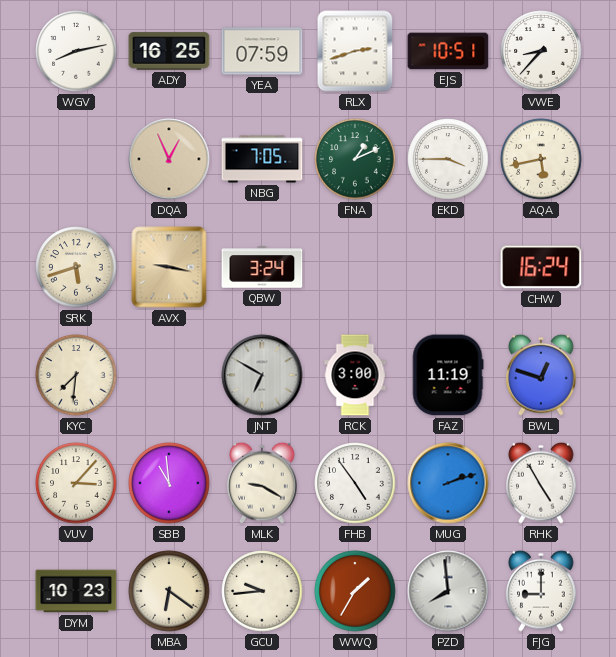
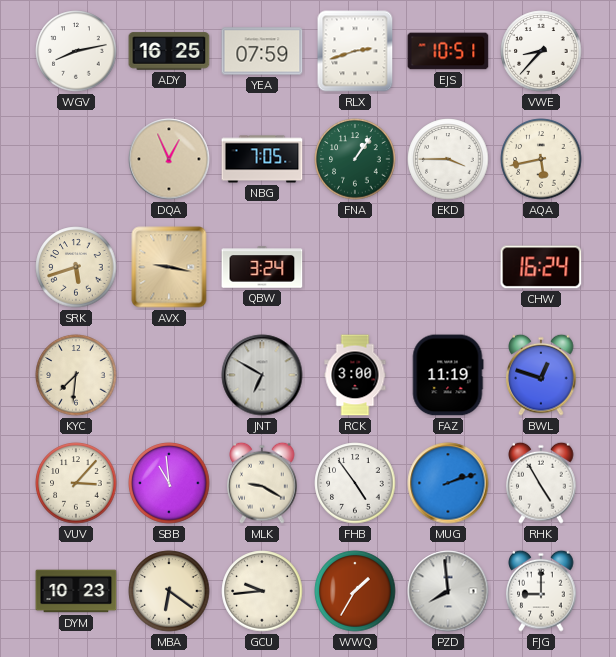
FNA: 1:11 -> 1:06 (355, 159)
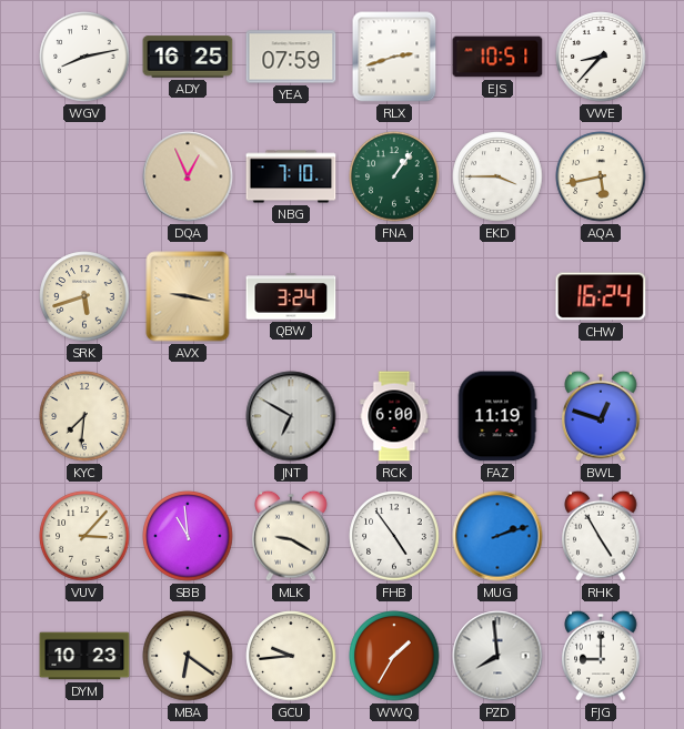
NBG: 7:05 -> 7:10 (291, 176)
RCK: 3:00 -> 6:00 (394, 416)
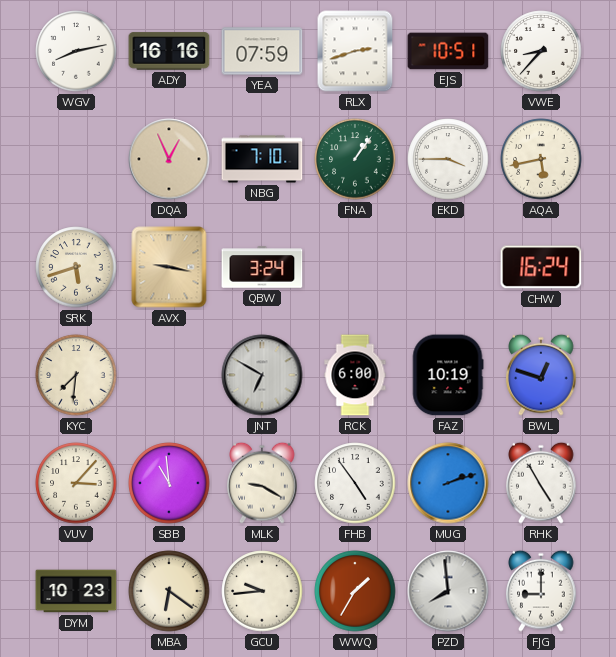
ADY: 16:25 -> 16:16 (169, 51)
FAZ: 11:19 -> 10:19 (448, 375)
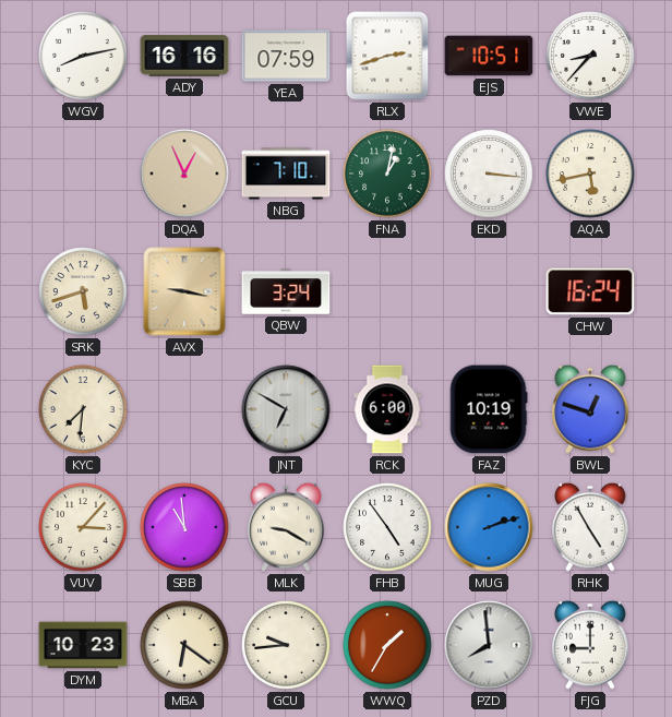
FNA: 1:06 -> 1:02 (387, 174)
EKD: 3:45 -> 3:16 (489, 174)
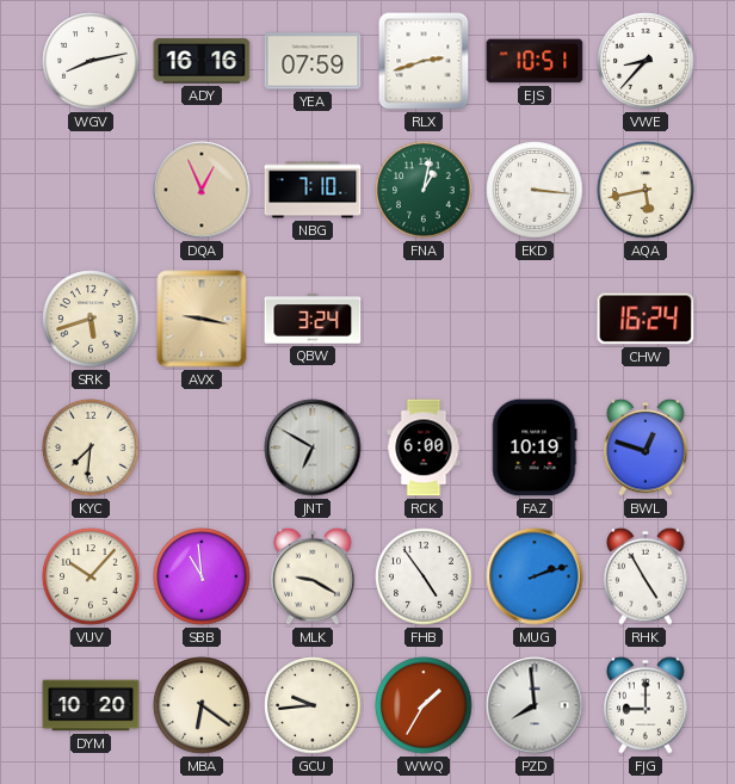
VUV: 3:07 -> 10:07 (91, 576)
DYM: 10:23 -> 10:20 (91, 705)
